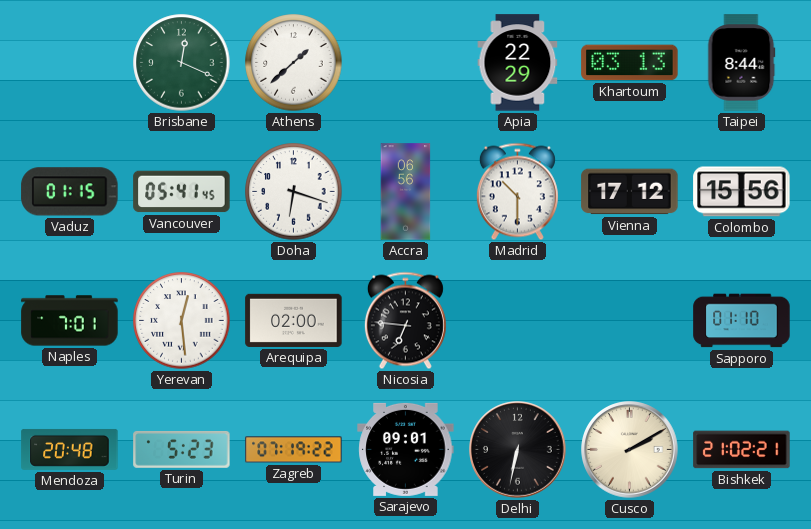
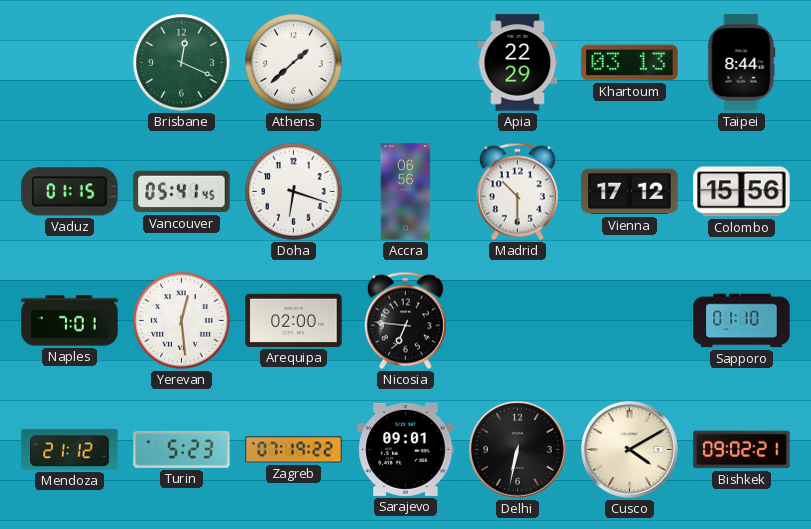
Mendoza: 20:48 -> 21:12 (70, 449)
Cusco: 2:10 -> 4:10 (630, 450)
Bishkek: 21:02 -> 09:02 (742, 450)
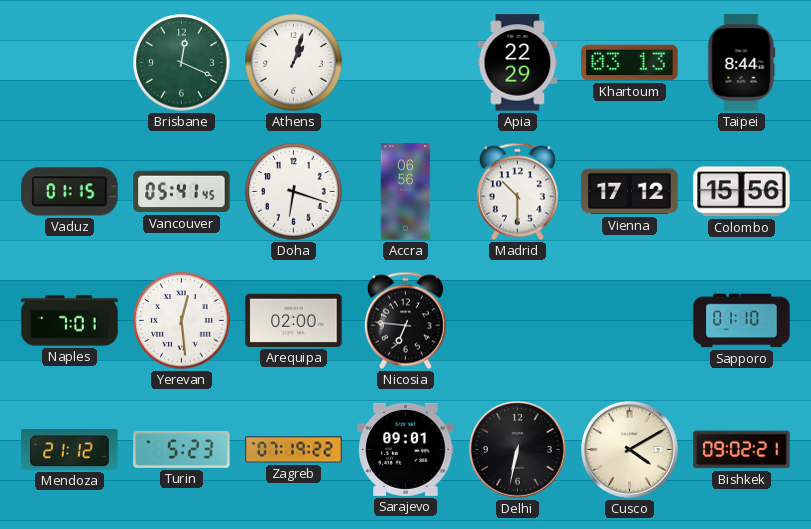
Athens: 1:38 -> 1:03 (294, 63)
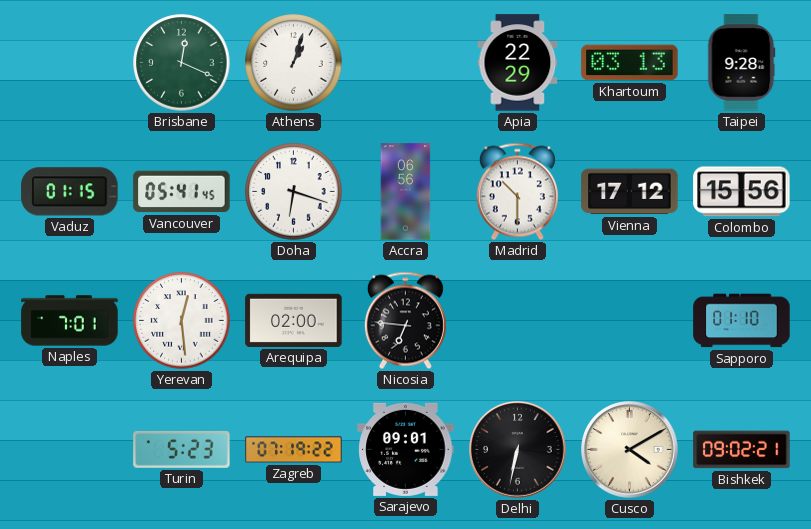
Taipei: 8:44 -> 9:28 (741, 63)
Mendoza: 21:12 -> none (70, 449)
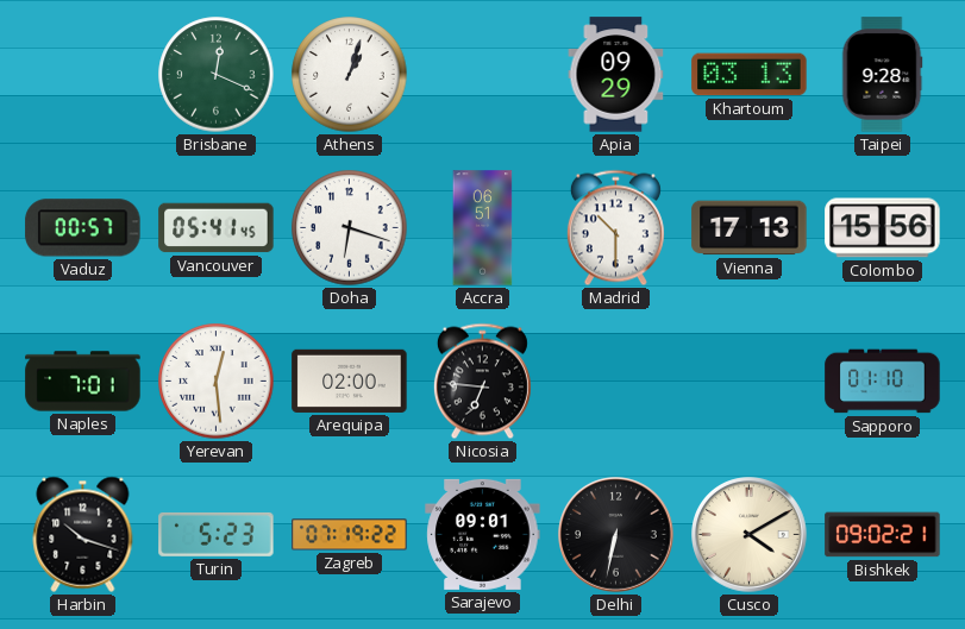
Apia: 22:29 -> 09:29 (616, 75)
Vaduz: 01:15 -> 00:57 (83, 228)
Accra: 06:56 -> 06:51 (483, 228)
Vienna: 17:12 -> 17:13 (750, 228)
Harbin: none -> 10:18 (83, 534)
